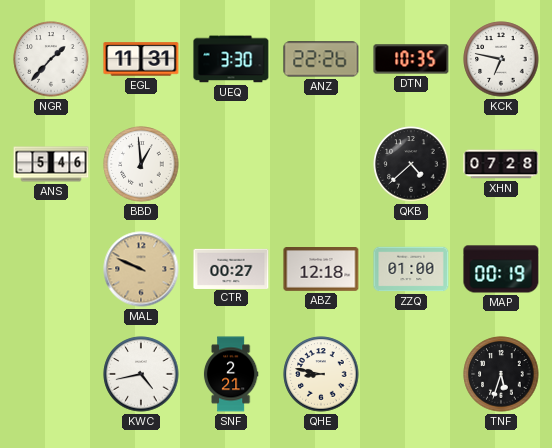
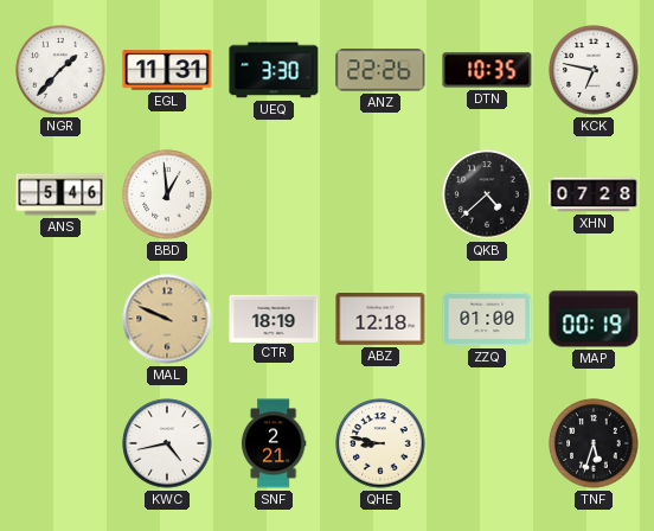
CTR: 00:27 -> 18:19 (274, 318)
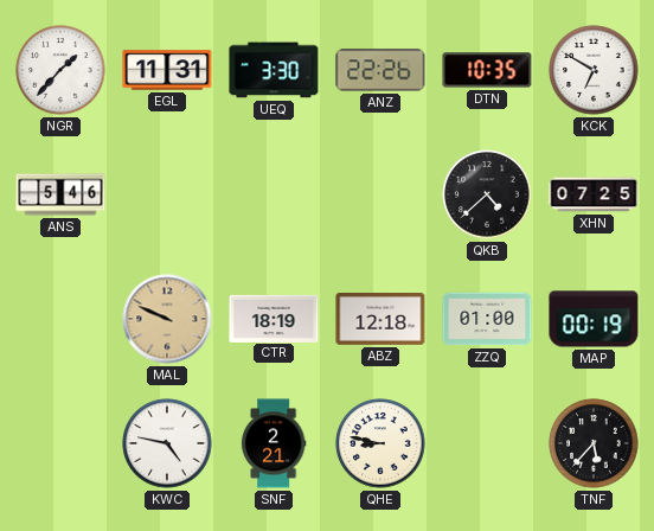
KCK: 6:47 -> 6:50 (594, 70)
BBD: 12:59 -> none (167, 194)
XHN: 07:28 -> 07:25 (594, 194)
KWC: 4:43 -> 4:47 (167, 443)
TNF: 5:33 -> 5:37 (594, 443)
